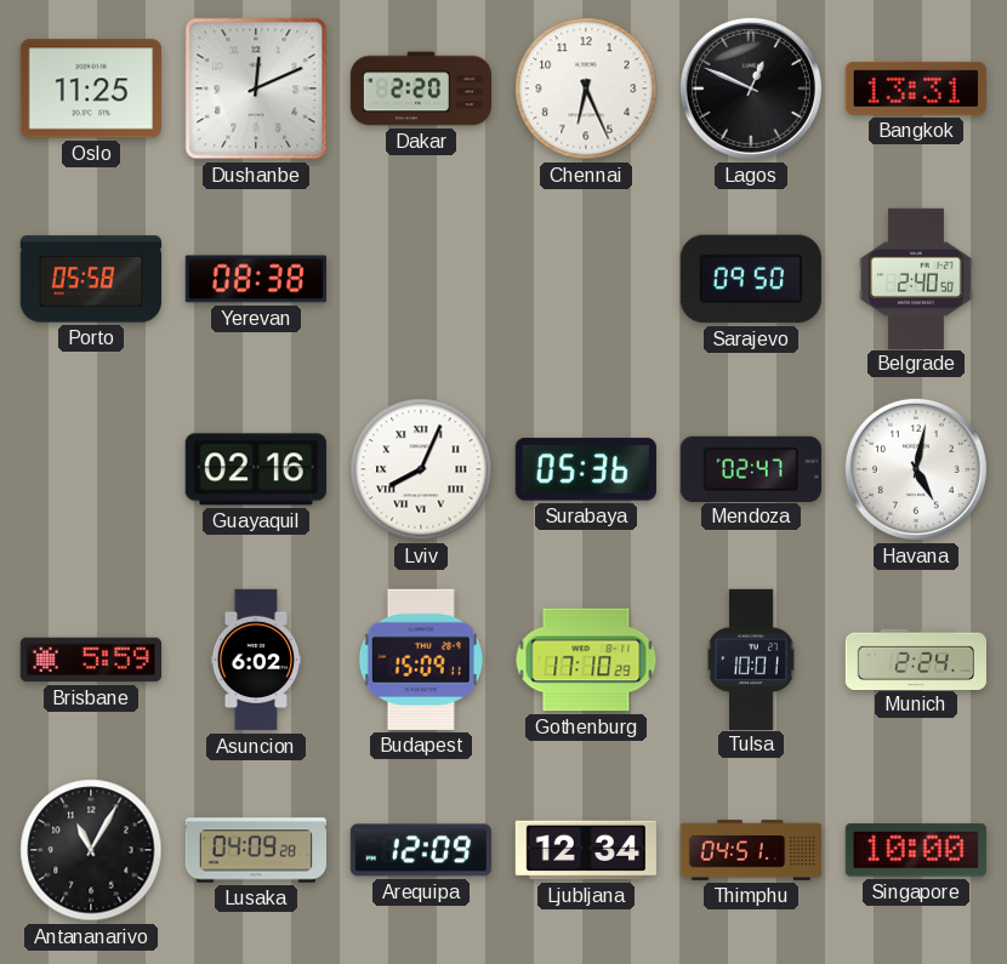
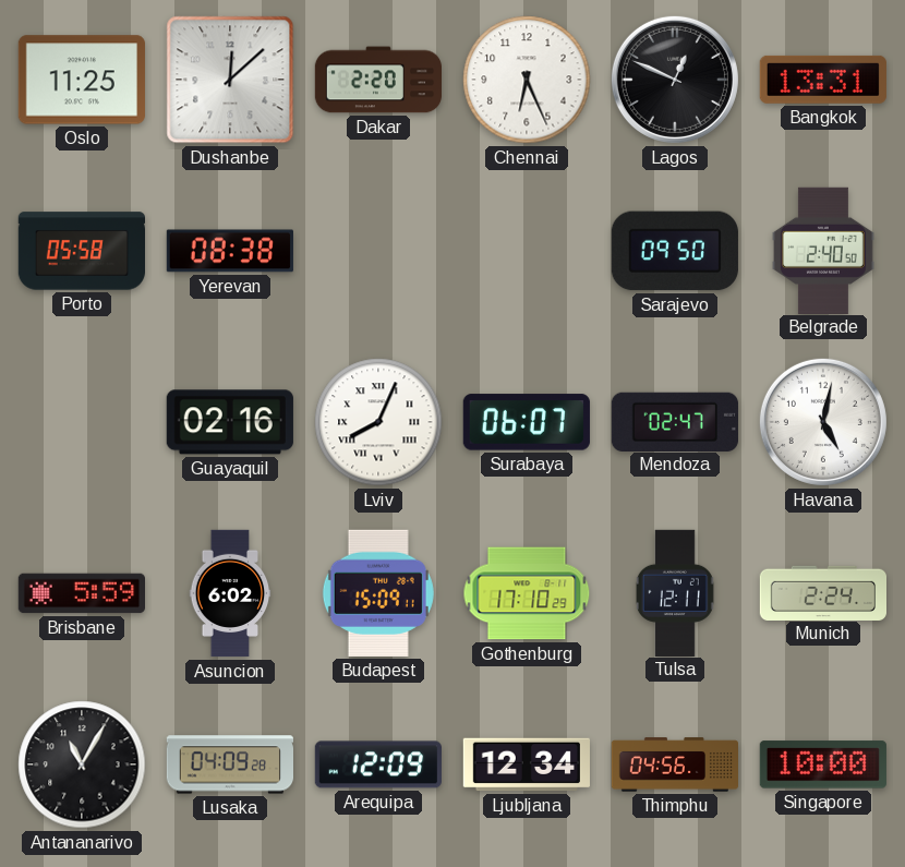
Dushanbe: 12:11 -> 12:08 (230, 80)
Surabaya: 05:36 -> 06:07 (527, 422)
Tulsa: 10:01 -> 12:11 (675, 592)
Thimphu: 04:51 -> 04:56 (674, 764)
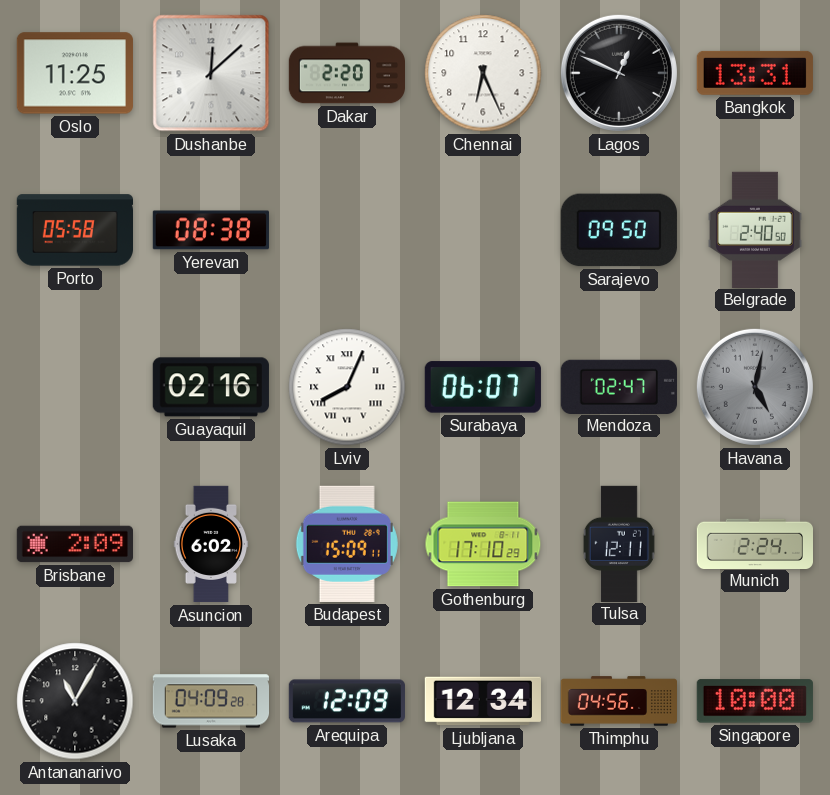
Havana dial: white -> grey (755, 387)
Brisbane: 5:59 -> 2:09 (74, 544)
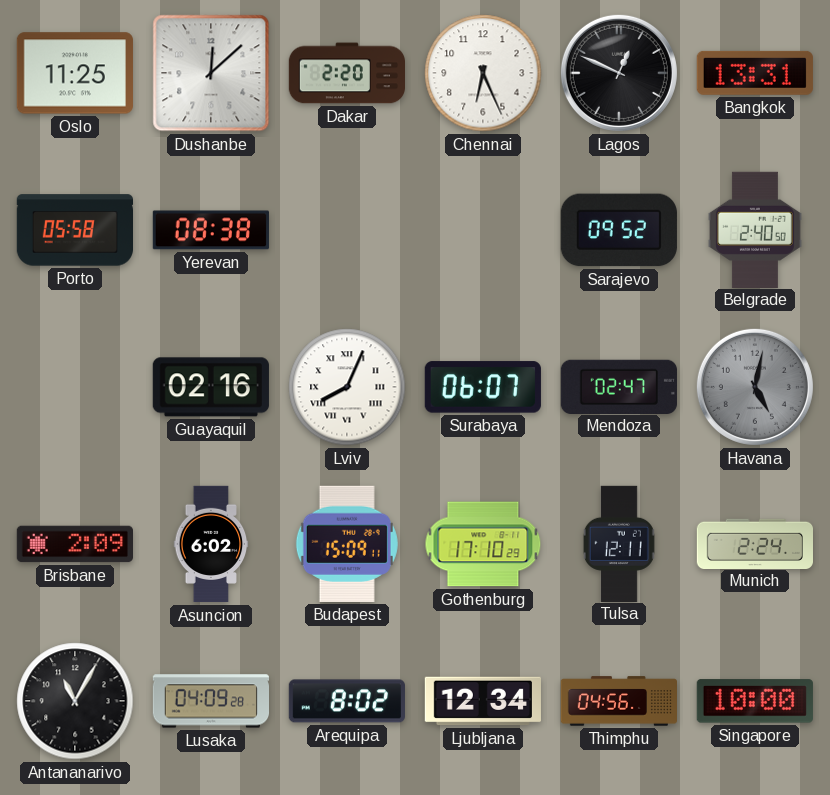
Sarajevo: 09:50 -> 09:52 (619, 230)
Arequipa: 12:09 -> 8:02 (347, 701)
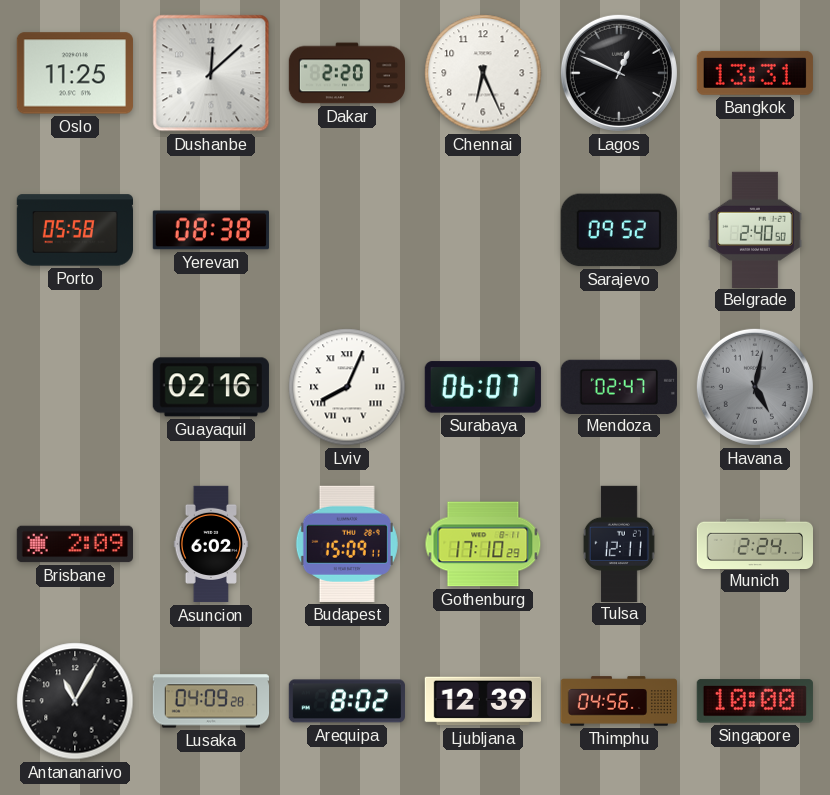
Ljubljana: 12:34 -> 12:39 (483, 701)
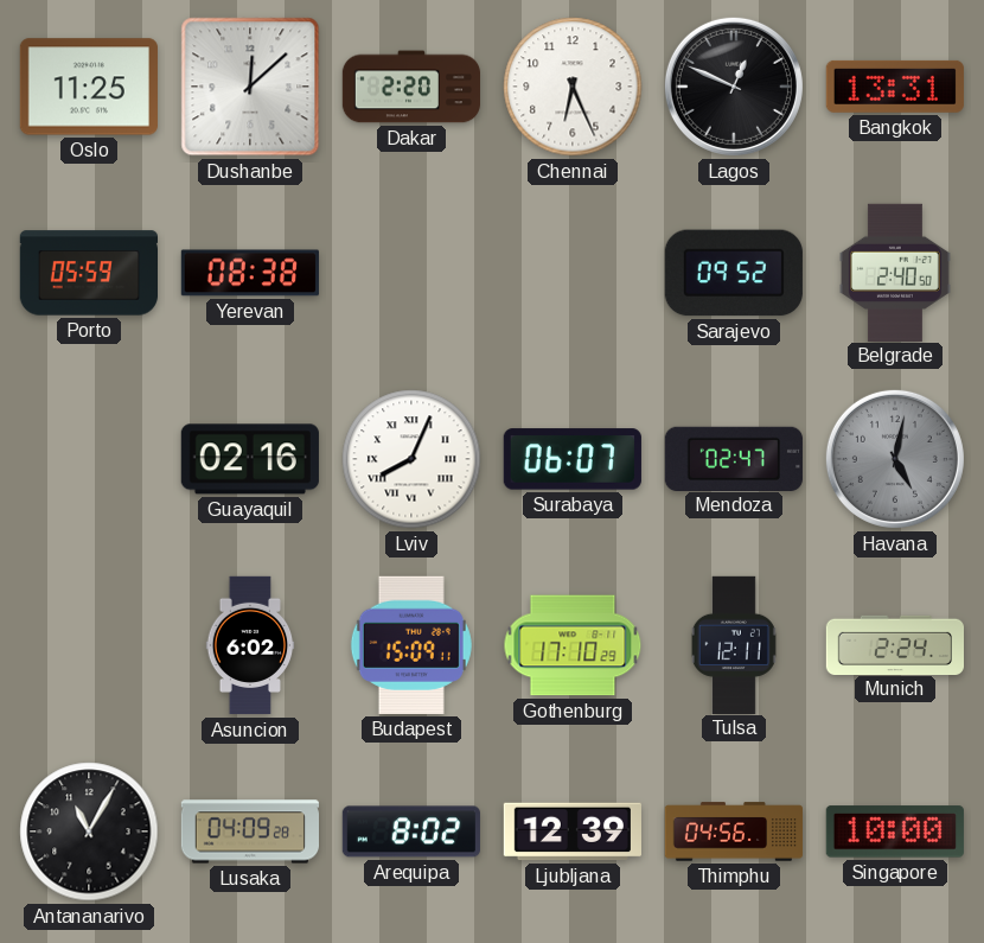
Porto: 05:58 -> 05:59 (88, 273)
Brisbane: 2:09 -> none (74, 544)
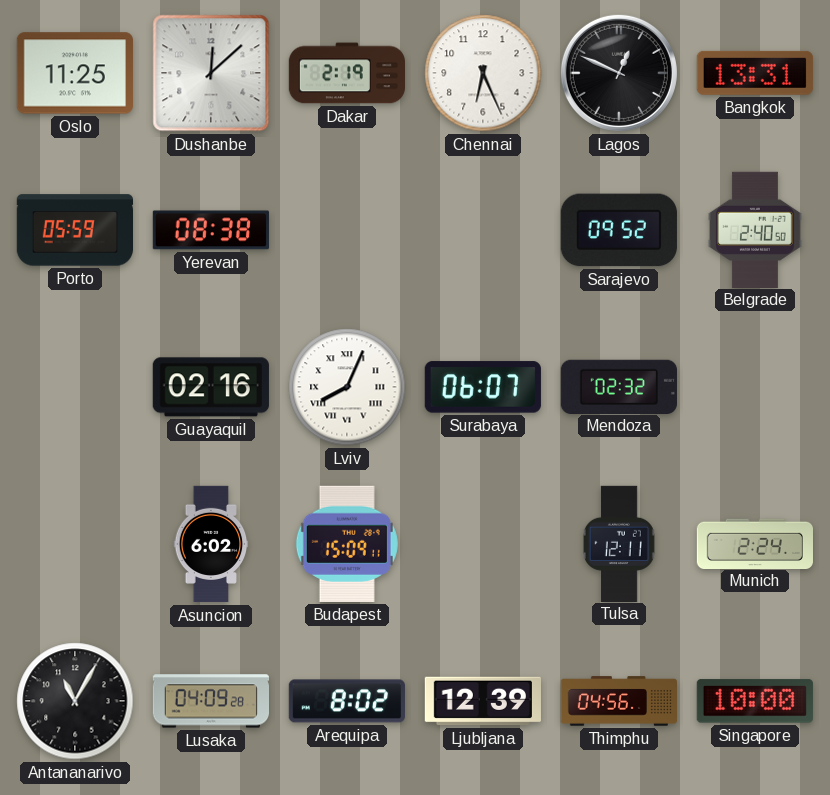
Dakar: 2:20 -> 2:19 (346, 73)
Mendoza: 02:47 -> 02:32 (619, 386)
Havana: 5:02 -> none (895, 459)
Gothenburg: 17:10 -> none (573, 645)
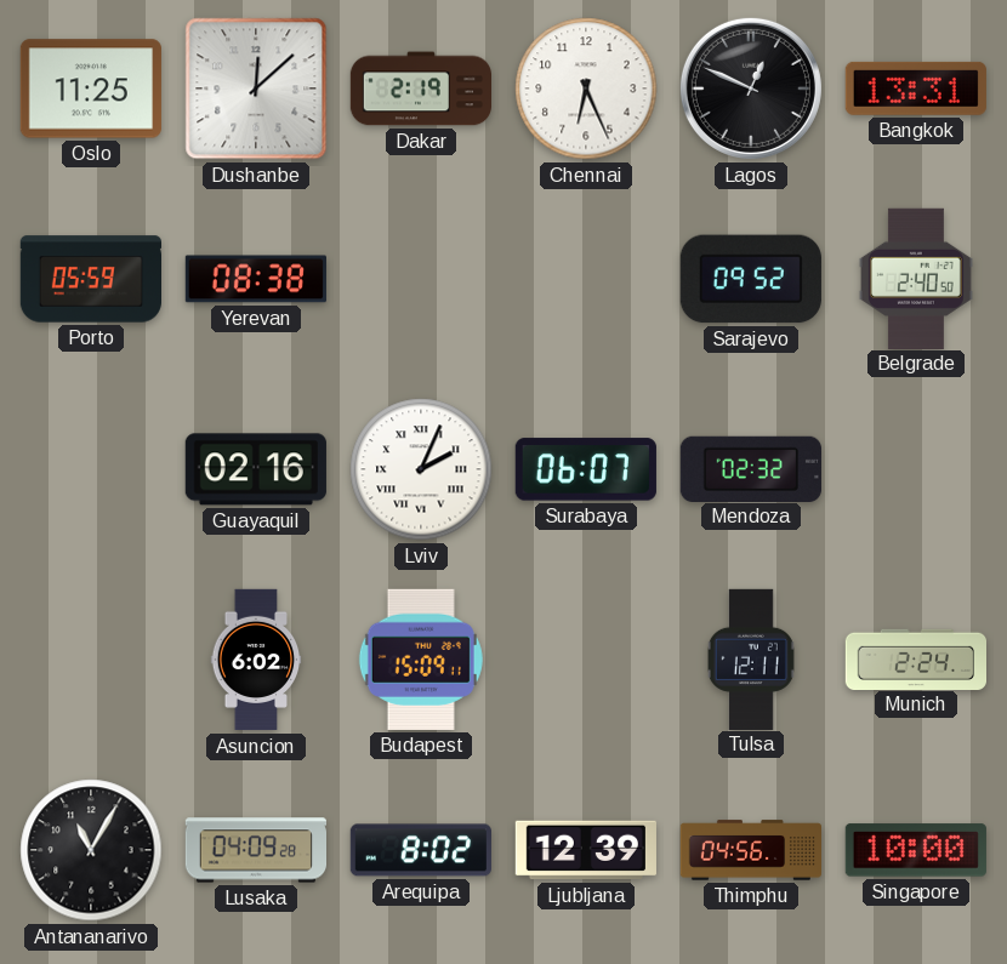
Lviv: 8:04 -> 2:04 (421, 469)
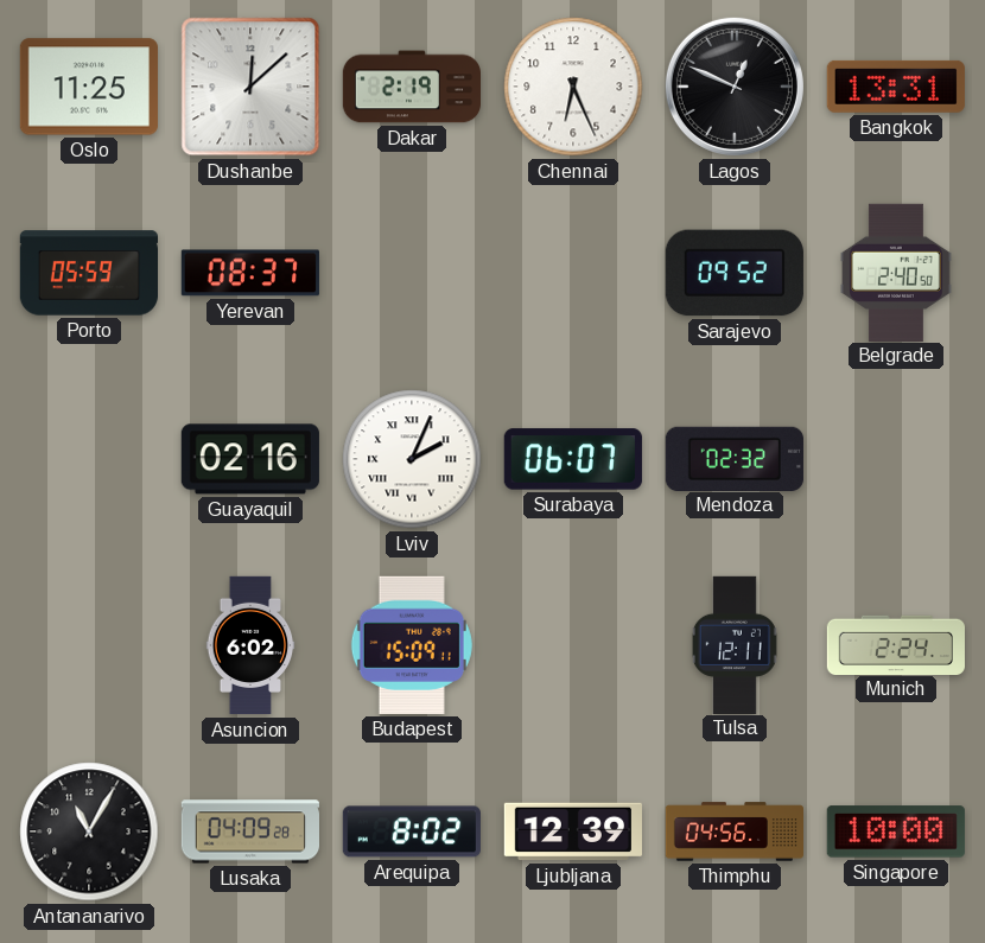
Yerevan: 08:38 -> 08:37 (250, 273)
